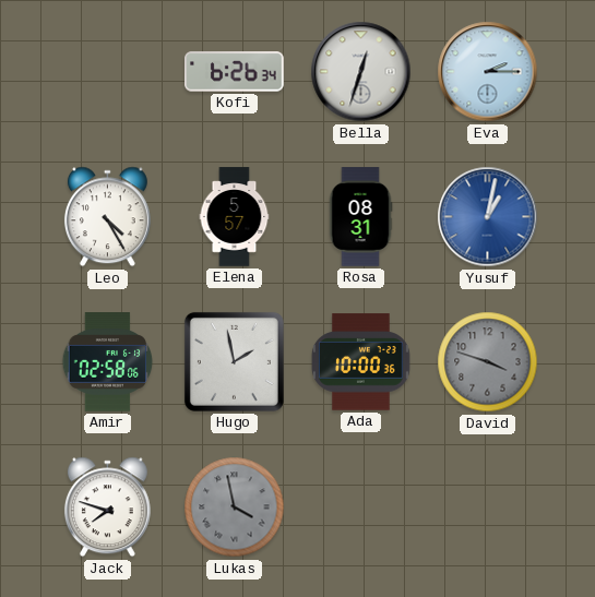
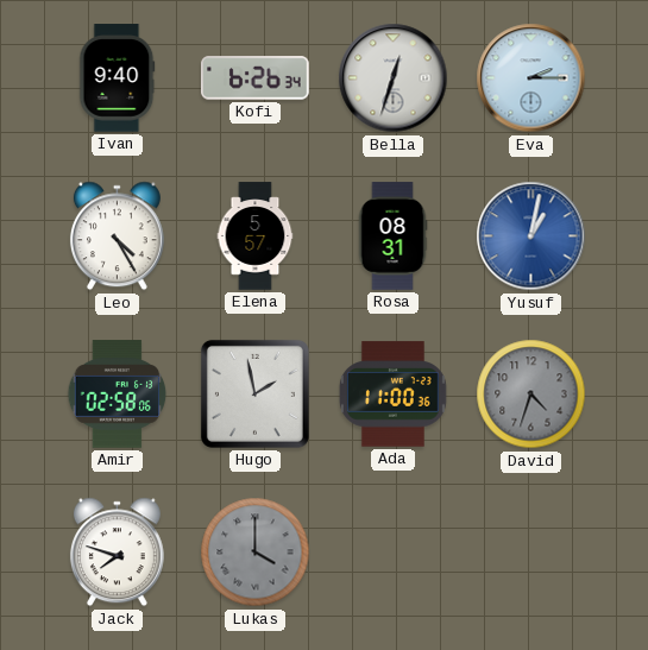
Ivan: none -> 9:40 (118, 78)
Ada: 10:00 -> 11:00 (394, 395)
David: 3:48 -> 4:33 (531, 395)
Lukas: 3:58 -> 4:00 (256, 553)
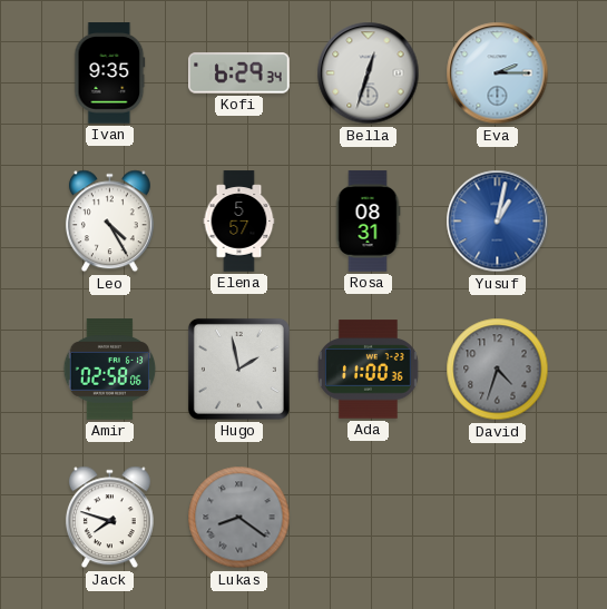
Ivan: 9:40 -> 9:35 (110, 73)
Kofi: 6:26 -> 6:29 (239, 73)
Lukas: 4:00 -> 8:21 (239, 518)
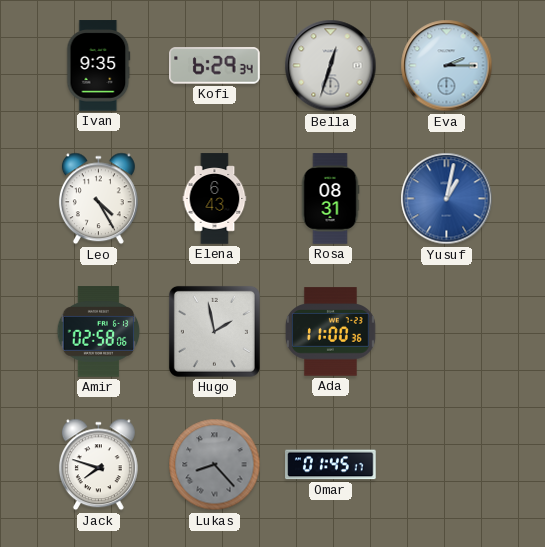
Elena: 5:57 -> 6:43 (215, 199)
David: 4:33 -> none (498, 370)
Lukas: 8:21 -> 8:23 (215, 465)
Omar: none -> 01:45 (331, 465)
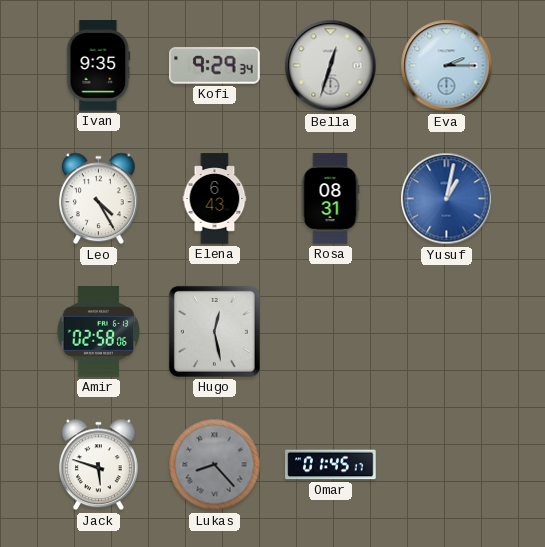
Kofi: 6:29 -> 9:29 (215, 66)
Hugo: 1:58 -> 12:28 (214, 331)
Ada: 11:00 -> none (331, 332)
Jack: 7:48 -> 5:48 (98, 465)
